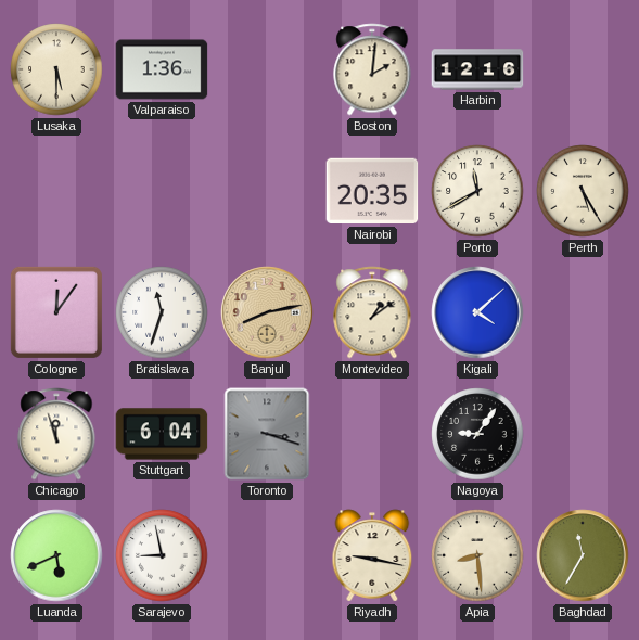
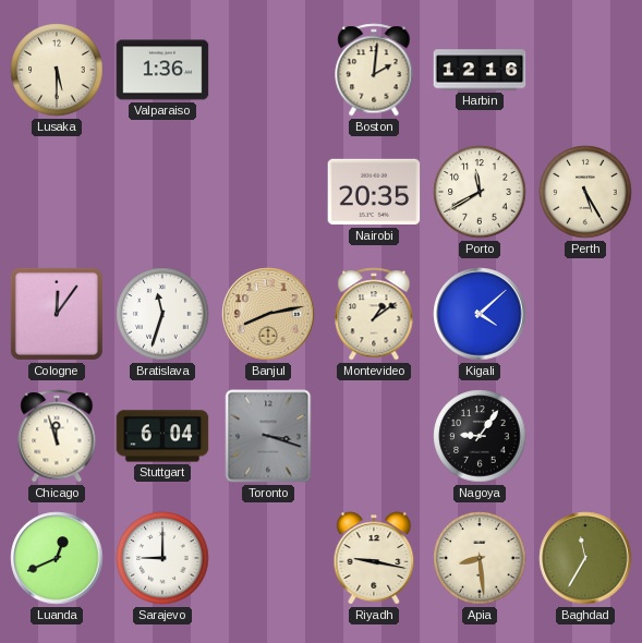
Luanda: 5:41 -> 12:41 (57, 558)
Sarajevo: 8:58 -> 9:00 (162, 558)
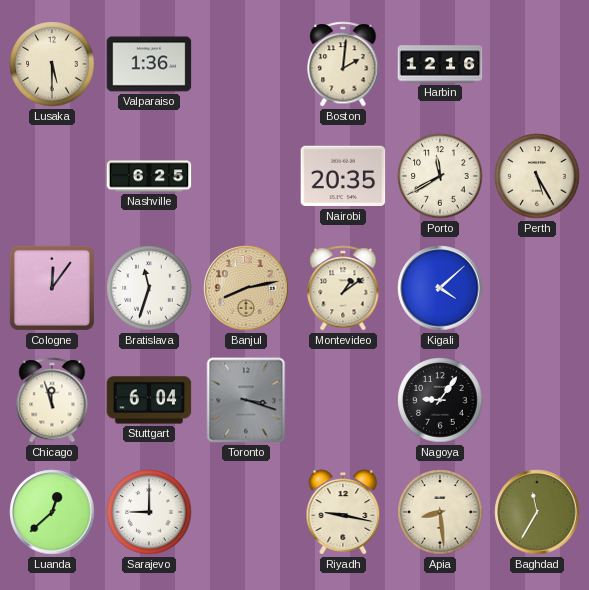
Nashville: none -> 6:25 (149, 176)
Luanda: 12:41 -> 12:38 (52, 512)
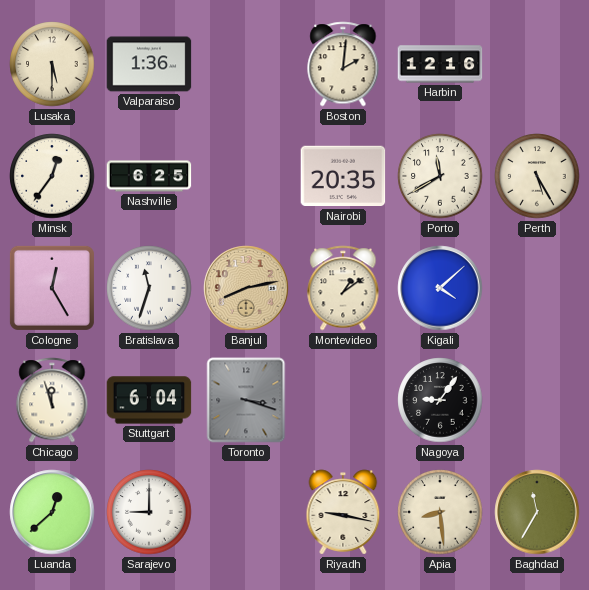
Minsk: none -> 12:36 (52, 176)
Cologne: 12:06 -> 12:25 (52, 288)
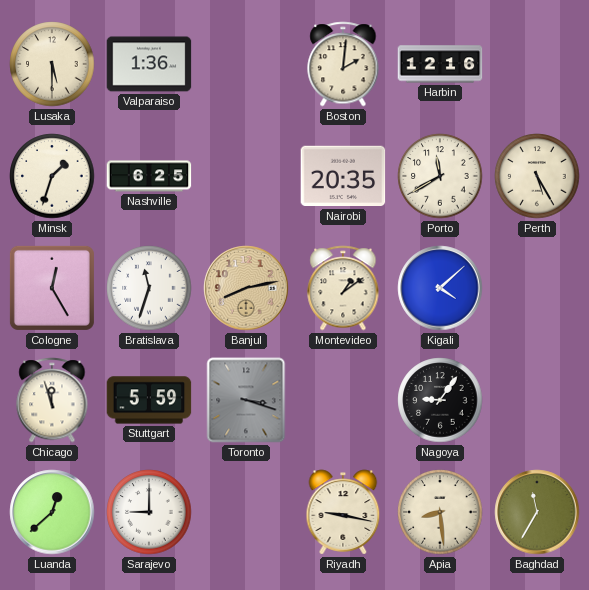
Minsk: 12:36 -> 1:33 (52, 176)
Stuttgart: 6:04 -> 5:59 (149, 400)
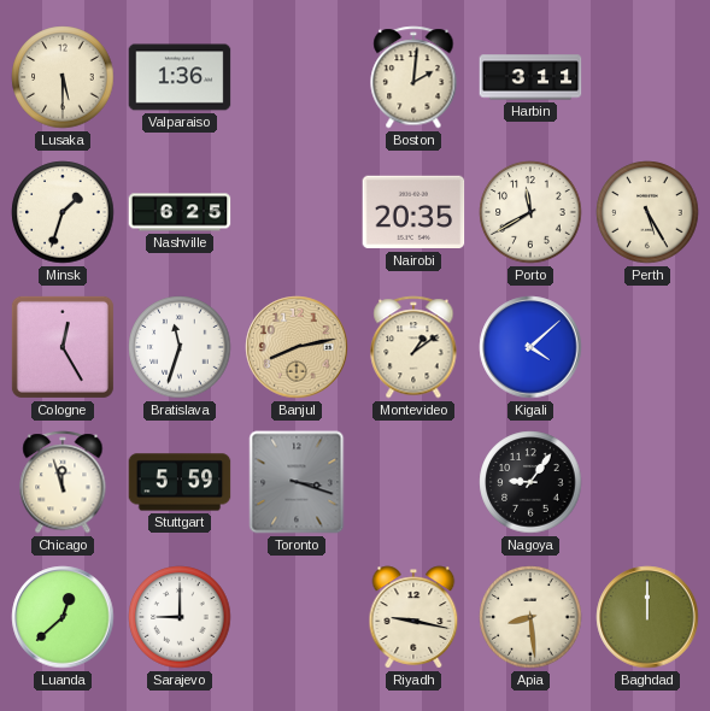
Harbin: 12:16 -> 3:11 (530, 77)
Baghdad: 11:35 -> 12:00 (647, 617)
